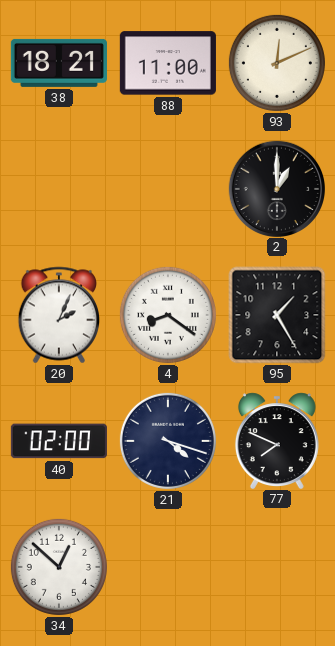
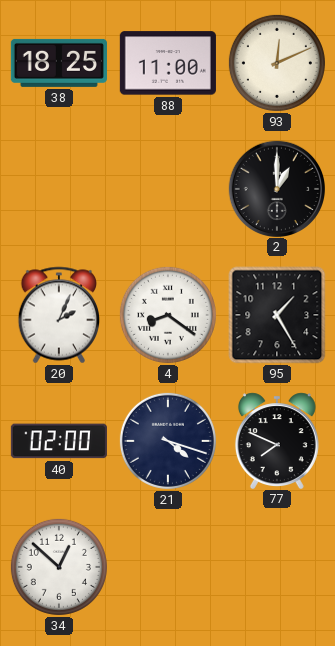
38: 18:21 -> 18:25 (59, 63)
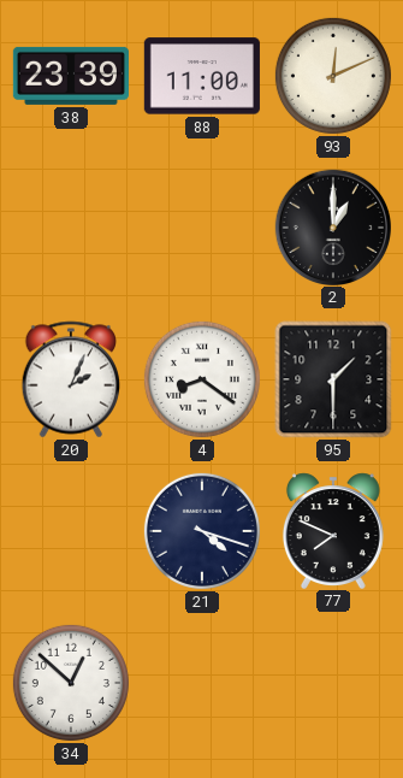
38: 18:25 -> 23:39 (71, 76)
95: 1:25 -> 1:30 (333, 379)
40: 02:00 -> none (59, 441)
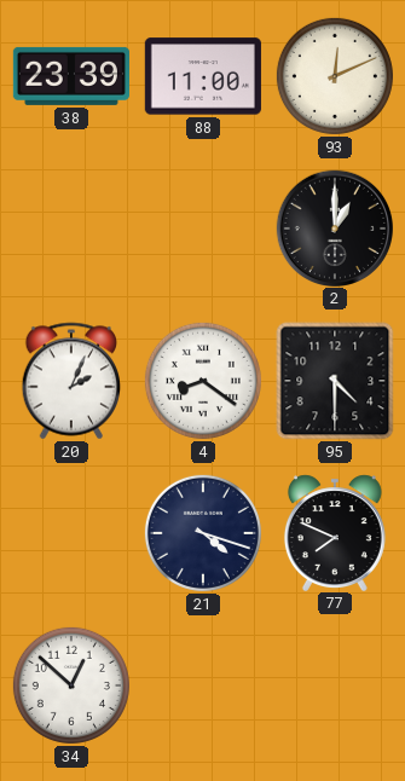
95: 1:30 -> 4:30 (335, 381)
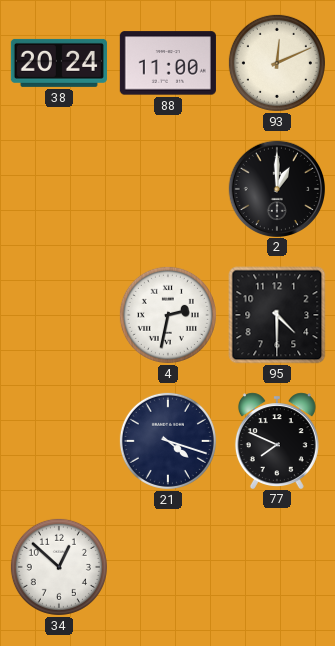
38: 23:39 -> 20:24 (59, 63)
20: 2:04 -> none (71, 381)
4: 8:21 -> 2:32 (168, 315)
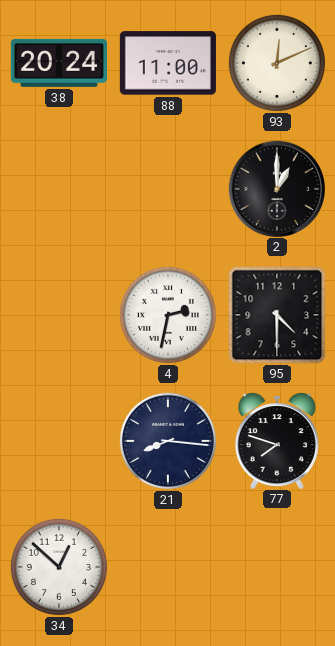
21: 4:18 -> 8:16 (168, 441)
77: 7:49 -> 7:48 (277, 440)
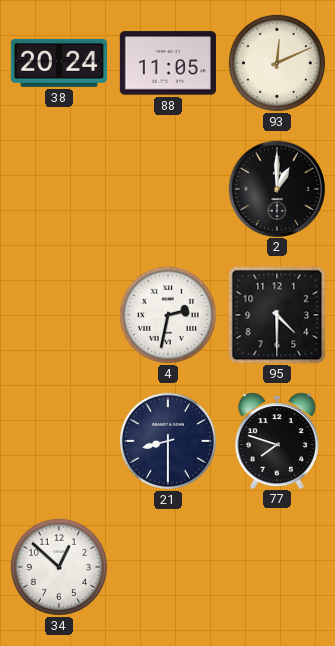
88: 11:00 -> 11:05 (168, 63)
21: 8:16 -> 8:30 (168, 441)
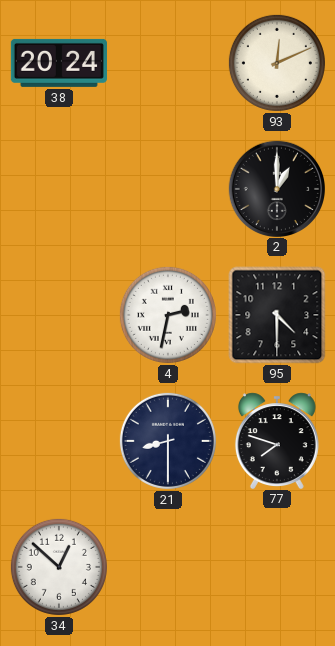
88: 11:05 -> none (168, 63)
